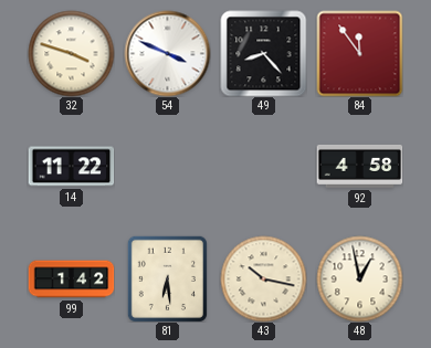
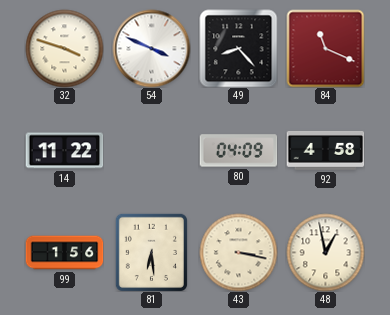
84: 11:54 -> 11:19 (325, 48)
80: none -> 04:09 (238, 151)
99: 1:42 -> 1:56 (64, 253)
43: 10:17 -> 3:17 (238, 252)
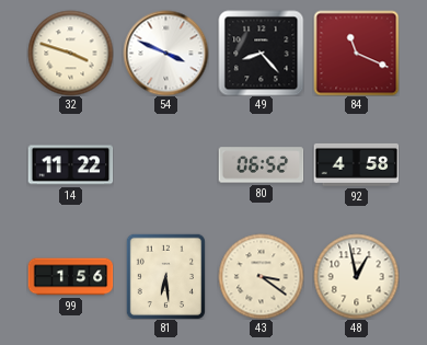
80: 04:09 -> 06:52 (261, 165)
43: 3:17 -> 3:21 (261, 276)
